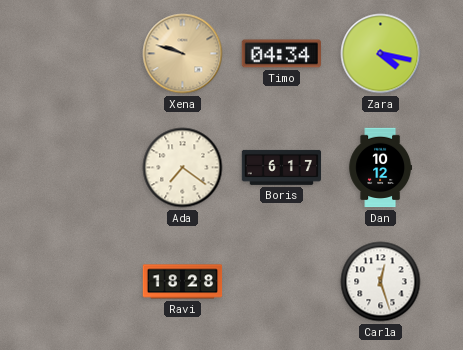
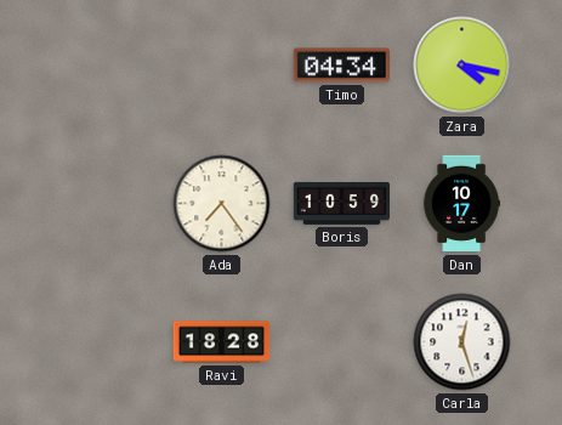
Xena: 9:48 -> none (183, 54)
Ada: 7:21 -> 7:24 (222, 204)
Boris: 6:17 -> 10:59 (342, 203)
Dan: 10:12 -> 10:17 (462, 204)
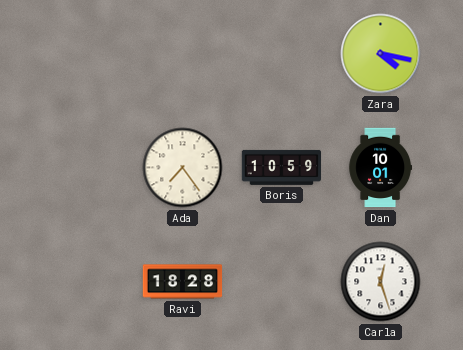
Timo: 04:34 -> none (341, 66)
Dan: 10:17 -> 10:01 (381, 168)
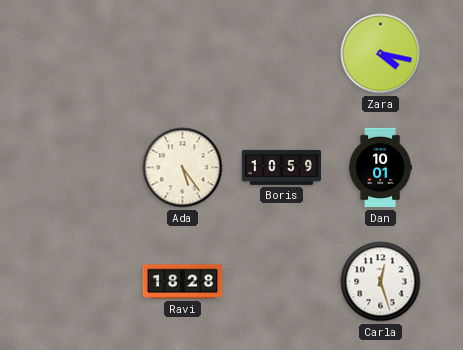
Ada: 7:24 -> 5:24 (183, 168)
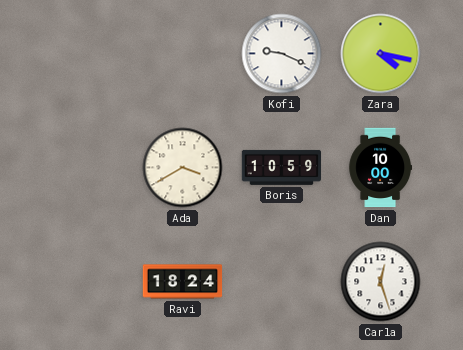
Kofi: none -> 9:19 (282, 54)
Ada: 5:24 -> 3:40 (183, 168)
Dan: 10:01 -> 10:00 (381, 168)
Ravi: 18:28 -> 18:24 (183, 282)
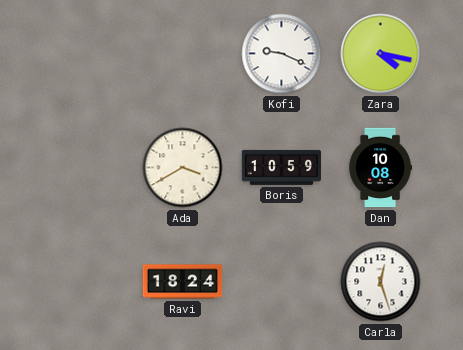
Dan: 10:00 -> 10:08 (381, 168)
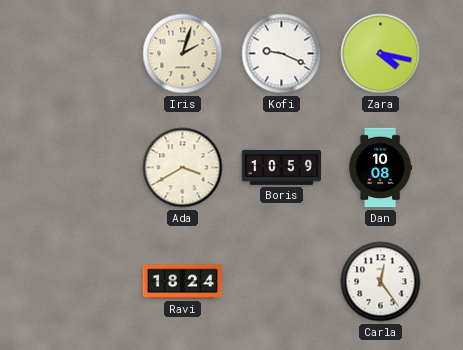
Iris: none -> 2:03 (183, 54)
Carla: 12:27 -> 12:24 (381, 282)
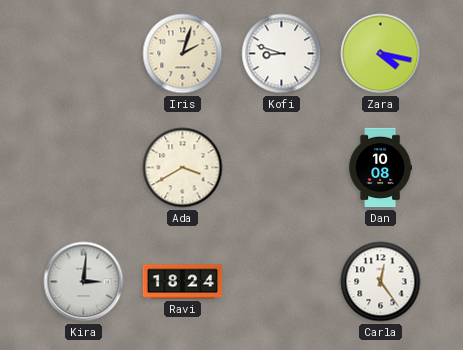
Kofi: 9:19 -> 8:48 (282, 54)
Boris: 10:59 -> none (282, 167)
Kira: none -> 3:01 (84, 282)
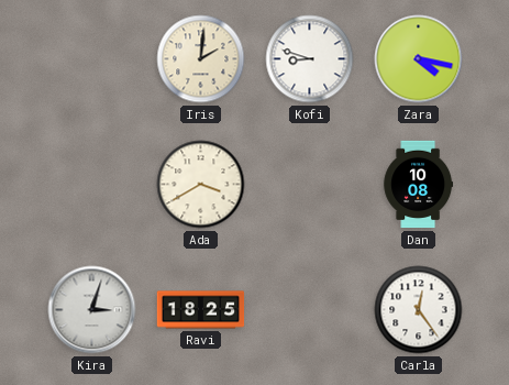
Iris: 2:03 -> 2:01 (201, 59)
Kira: 3:01 -> 3:03 (92, 310)
Ravi: 18:24 -> 18:25 (201, 310)
